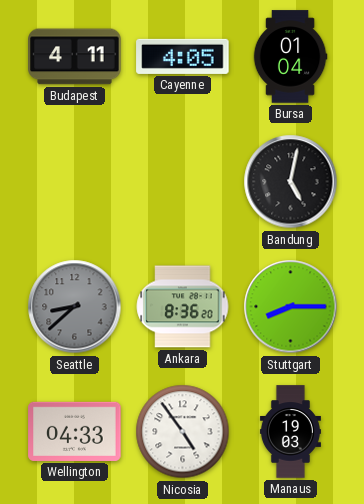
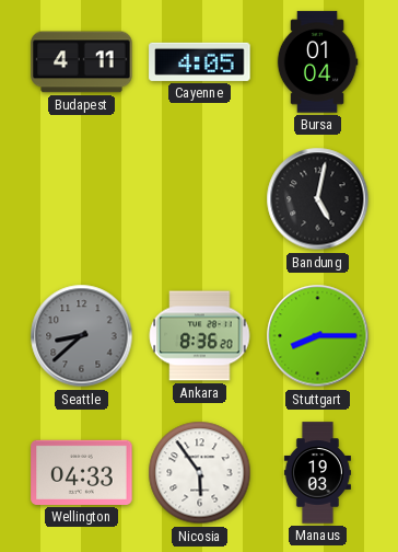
Nicosia: 4:54 -> 5:54 (200, 473)
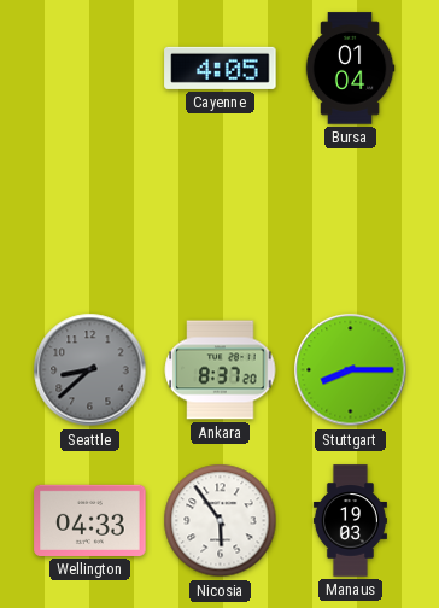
Budapest: 4:11 -> none (82, 62)
Bandung: 5:02 -> none (318, 199)
Ankara: 8:36 -> 8:37 (221, 370)
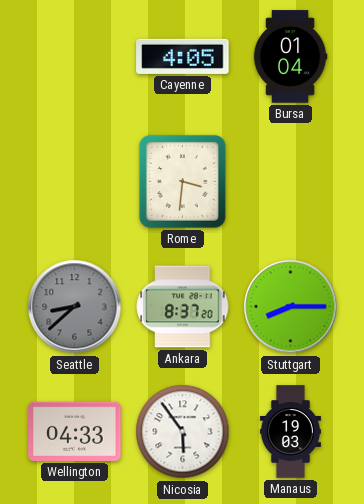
Rome: none -> 3:31 (182, 181)
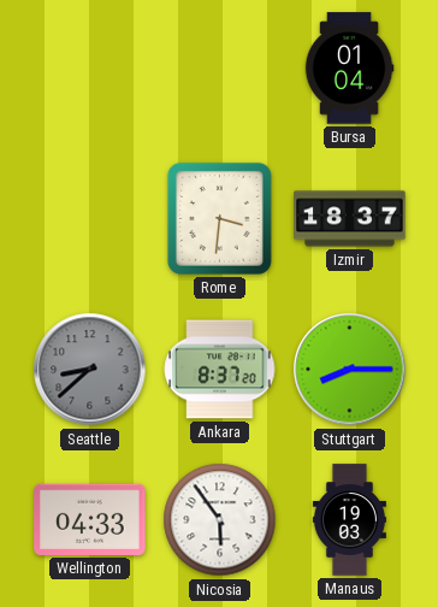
Cayenne: 4:05 -> none (183, 56)
Izmir: none -> 18:37 (350, 219)
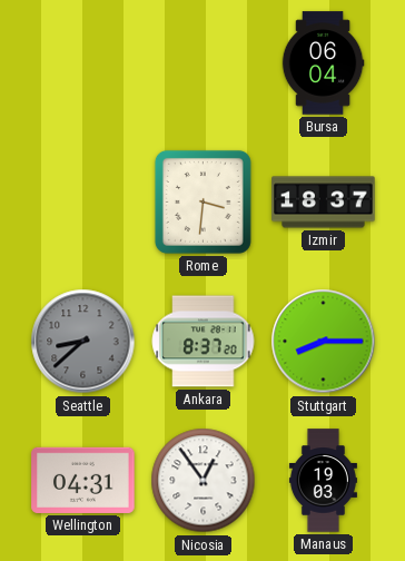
Bursa: 01:04 -> 06:04 (323, 63)
Wellington: 04:33 -> 04:31 (83, 480)
Nicosia: 5:54 -> 12:54 (204, 481)
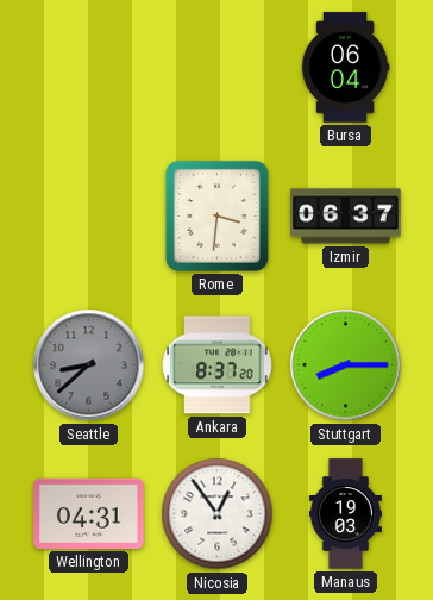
Izmir: 18:37 -> 06:37 (346, 217)
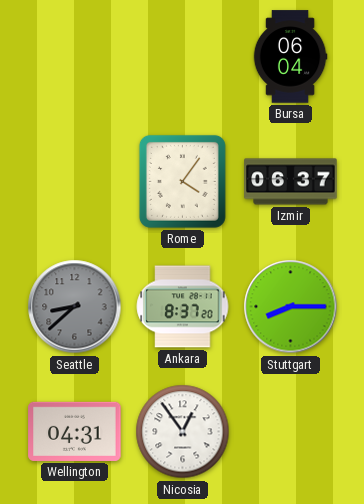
Rome: 3:31 -> 4:06 (182, 181)
Manaus: 19:03 -> none (345, 514)
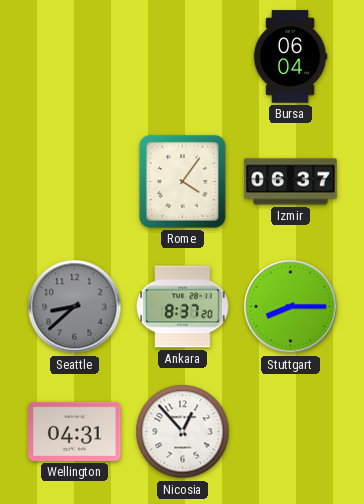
Nicosia: 12:54 -> 12:53 (183, 432)
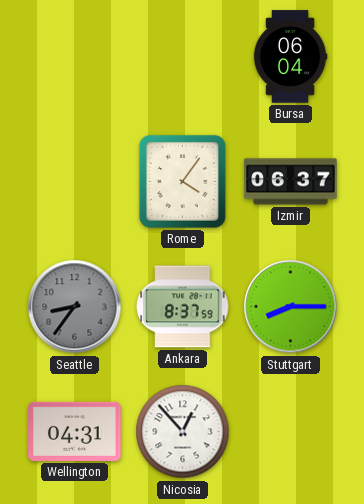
Seattle: 8:38 -> 8:36 (75, 307)
Ankara: 8:37:20 -> 8:37:59 (183, 307)
